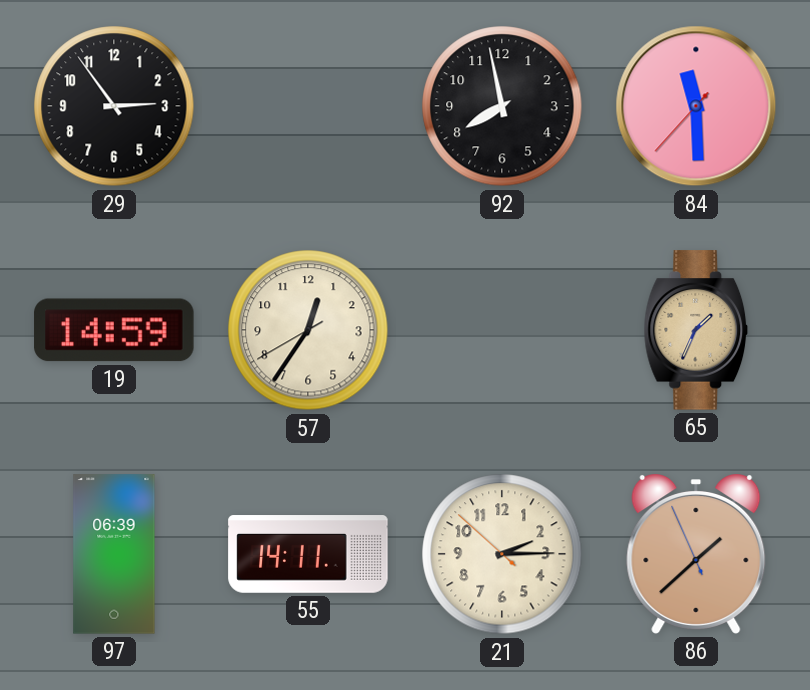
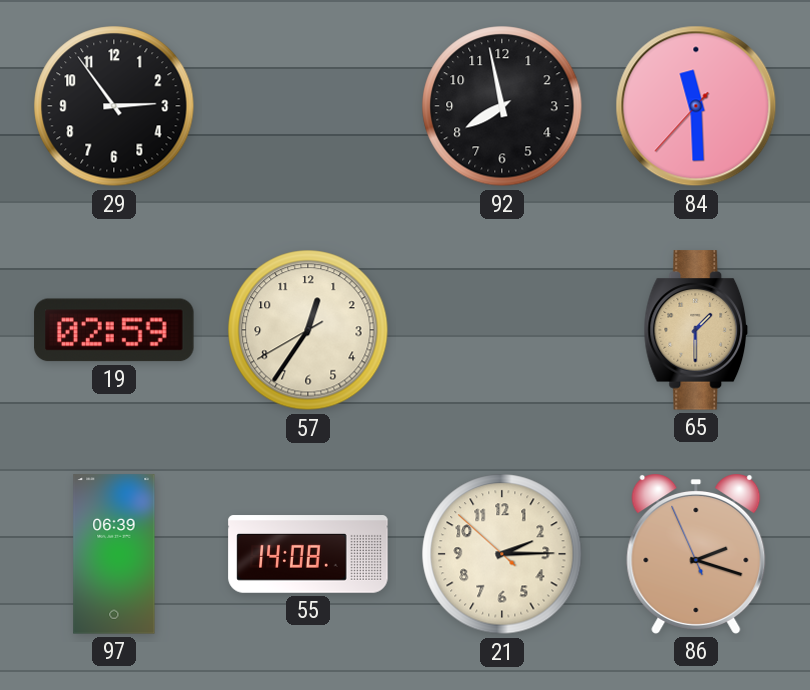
19: 14:59 -> 02:59 (114, 330)
65: 1:34 -> 1:30 (696, 330)
55: 14:11 -> 14:08 (308, 554)
86: 1:37 -> 2:17 (696, 555)
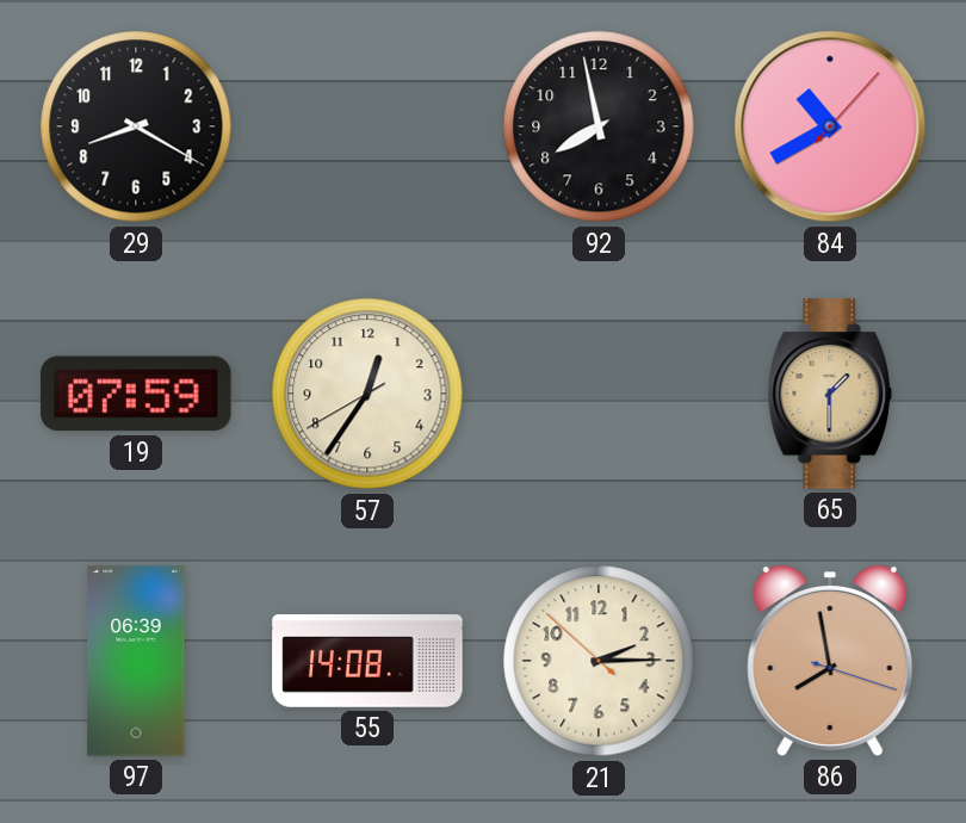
29: 2:54 -> 8:20 (136, 126)
84: 11:29 -> 10:40 (830, 126)
19: 02:59 -> 07:59 (136, 394)
86: 2:17 -> 7:58 (830, 662)
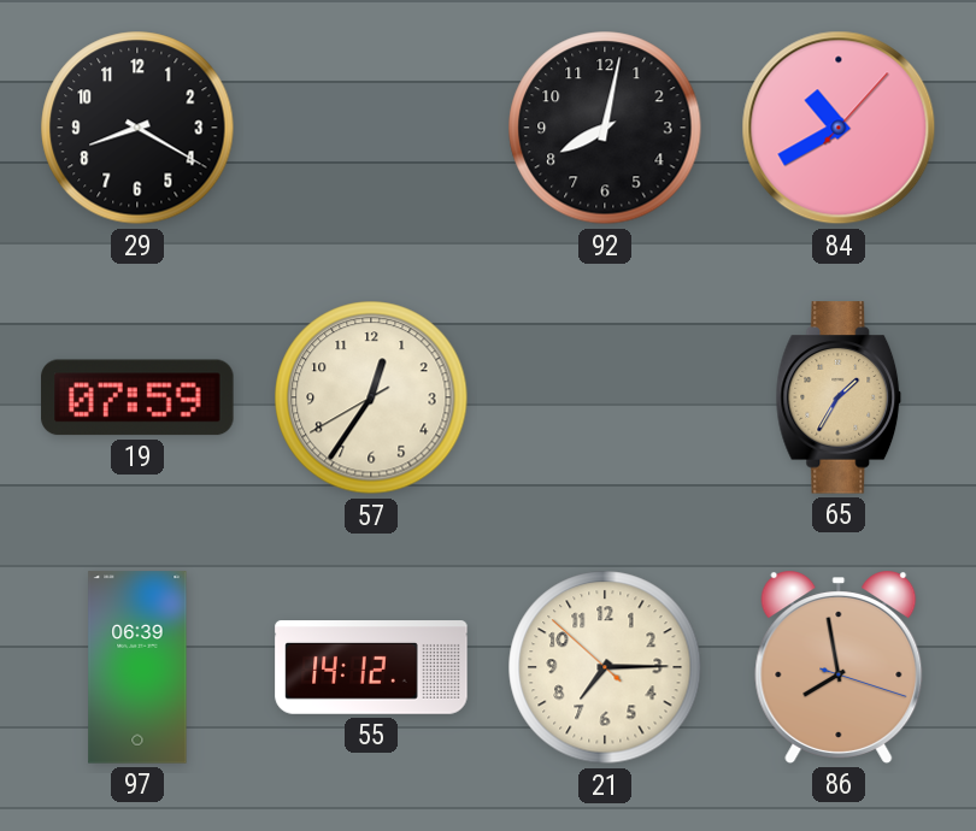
92: 7:58 -> 8:02 (605, 128)
65: 1:30 -> 1:35 (839, 397)
55: 14:08 -> 14:12 (371, 667)
21: 2:14 -> 7:14 (605, 667)
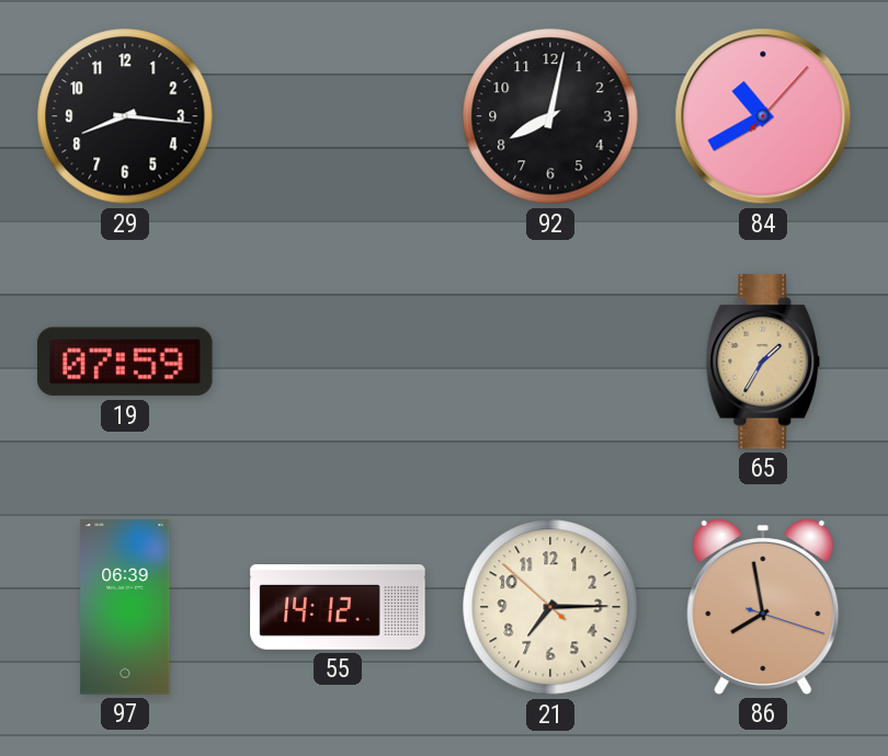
29: 8:20 -> 8:16 (125, 116)
57: 12:35 -> none (371, 397)
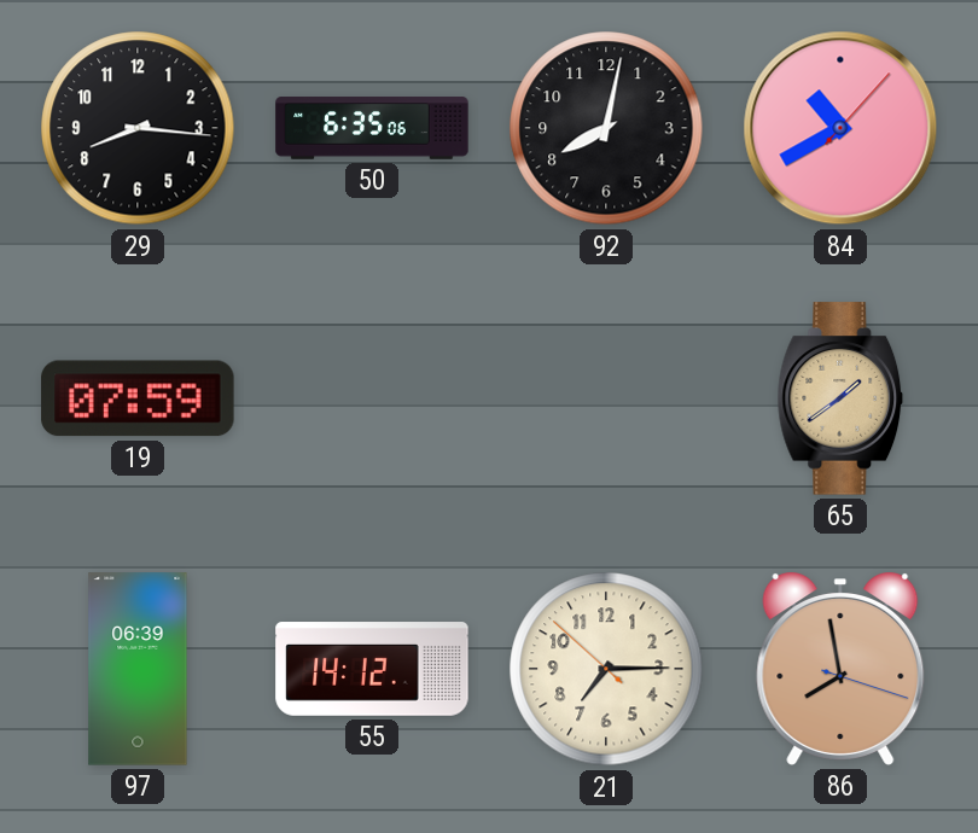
50: none -> 6:35 (372, 128)
65: 1:35 -> 1:39 (840, 398)
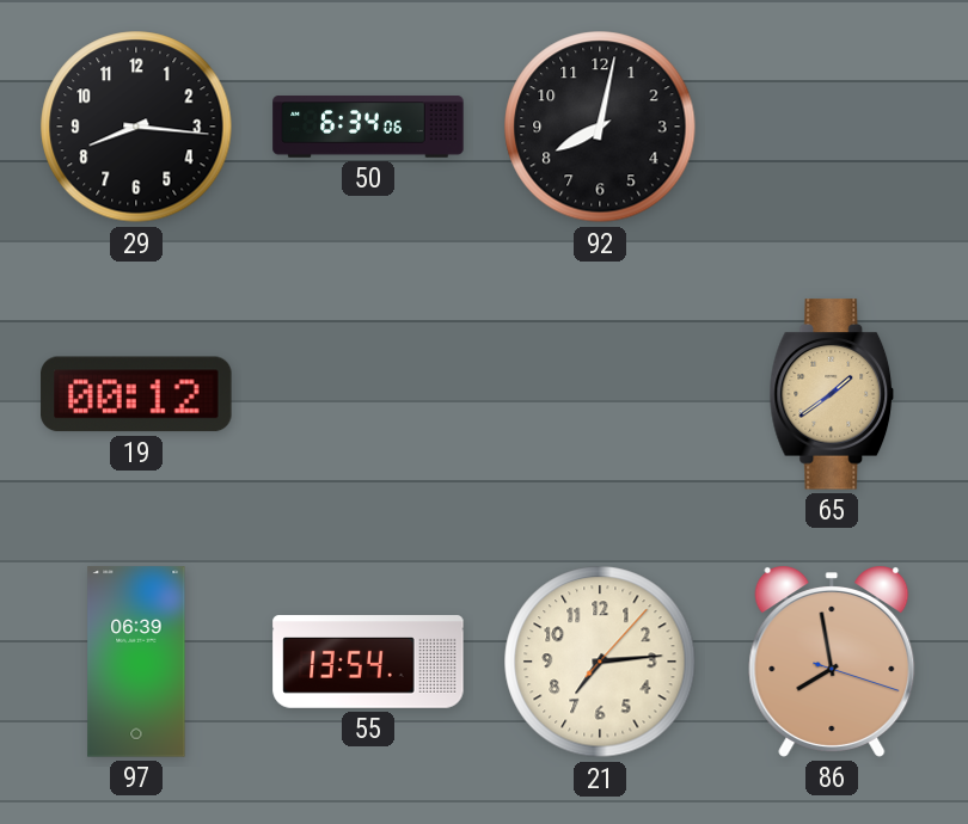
50: 6:35 -> 6:34 (368, 127)
84: 10:40 -> none (840, 128)
19: 07:59 -> 00:12 (136, 394)
55: 14:12 -> 13:54 (368, 662)
21: 7:14:52 -> 7:14:07 (600, 662)
